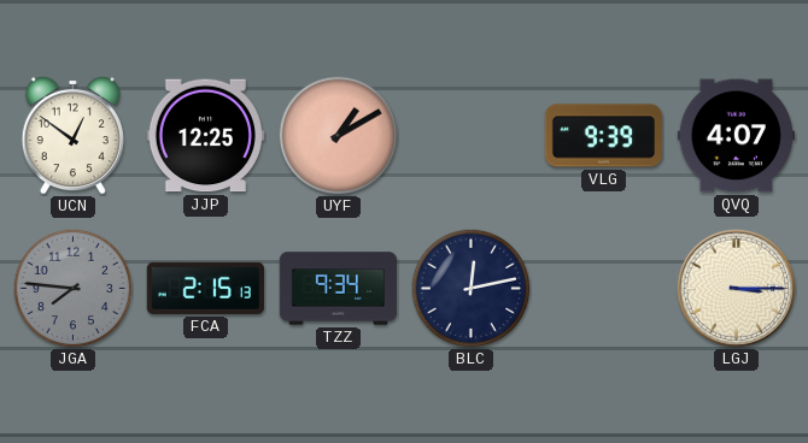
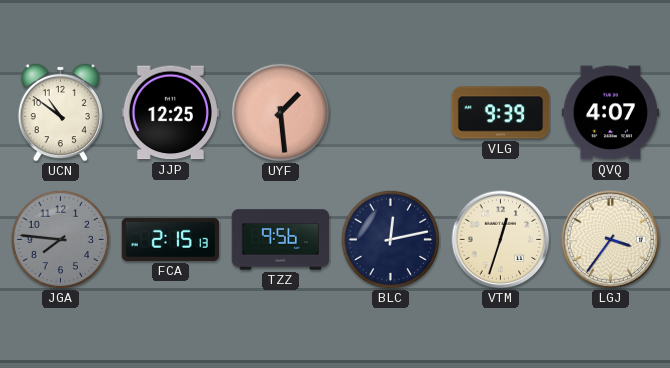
UCN: 12:51 -> 10:51 (60, 112)
UYF: 1:10 -> 1:29 (281, 113)
TZZ: 9:34 -> 9:56 (280, 240)
VTM: none -> 12:33 (501, 240)
LGJ: 3:15 -> 3:36 (611, 240)
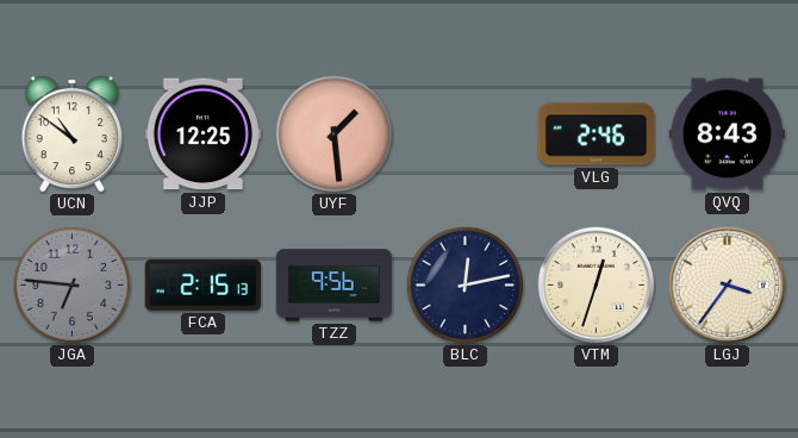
VLG: 9:39 -> 2:46 (596, 134)
QVQ: 4:07 -> 8:43 (727, 134)
JGA: 7:46 -> 6:46 (73, 286)
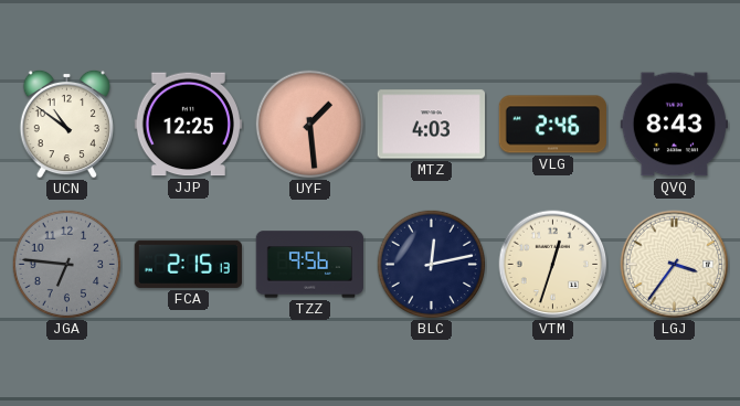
MTZ: none -> 4:03 (431, 125)
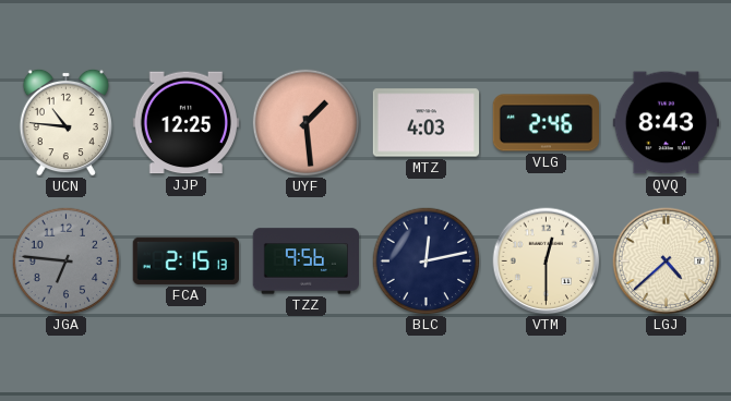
UCN: 10:51 -> 10:46 (65, 122)
VTM: 12:33 -> 12:30 (547, 262)
LGJ: 3:36 -> 4:38 (667, 262)
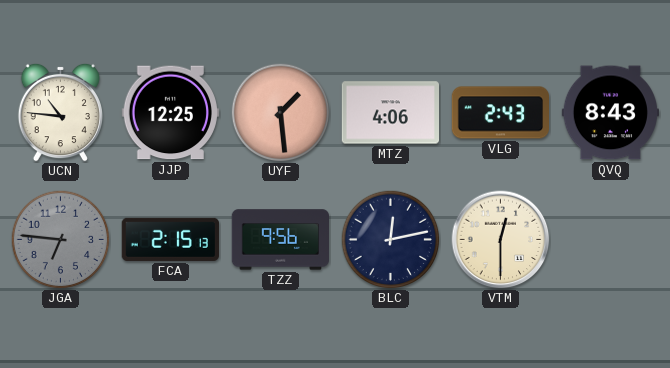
MTZ: 4:03 -> 4:06 (390, 113)
VLG: 2:46 -> 2:43 (500, 113)
LGJ: 4:38 -> none (667, 262)
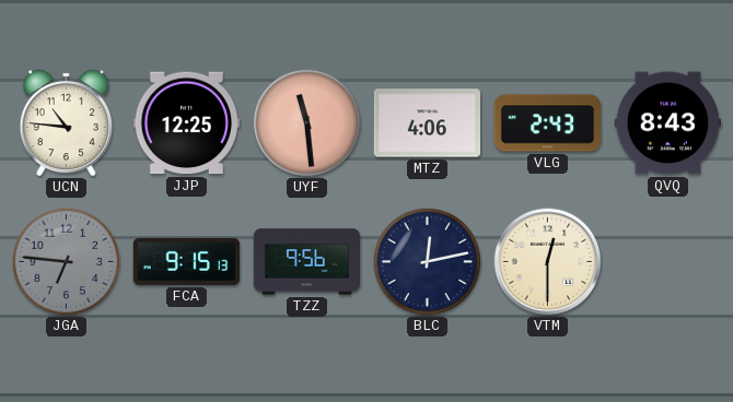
UYF: 1:29 -> 11:29 (307, 123)
FCA: 2:15 -> 9:15 (186, 261)
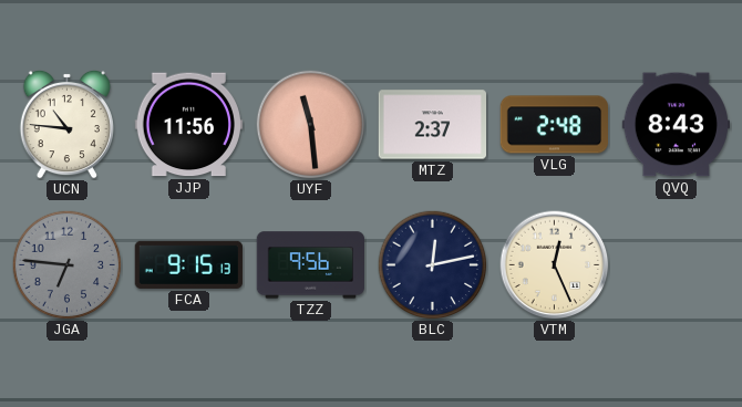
JJP: 12:25 -> 11:56 (188, 125)
MTZ: 4:06 -> 2:37 (432, 125)
VLG: 2:43 -> 2:48 (554, 125)
VTM: 12:30 -> 12:26 (555, 265)
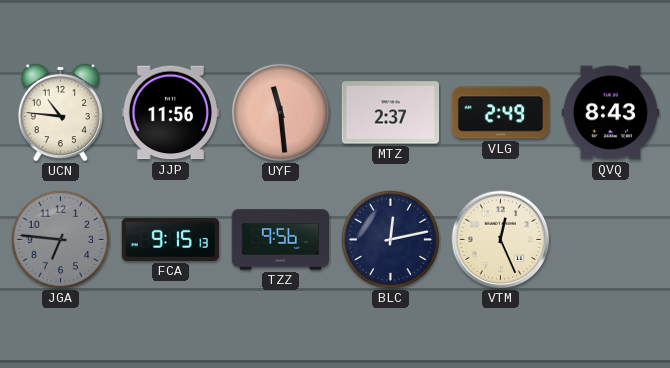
VLG: 2:48 -> 2:49 (500, 113)
